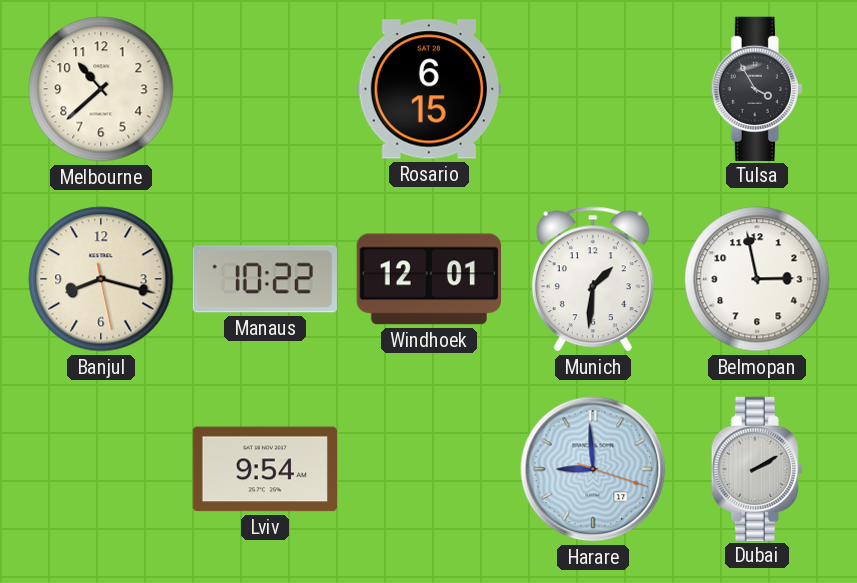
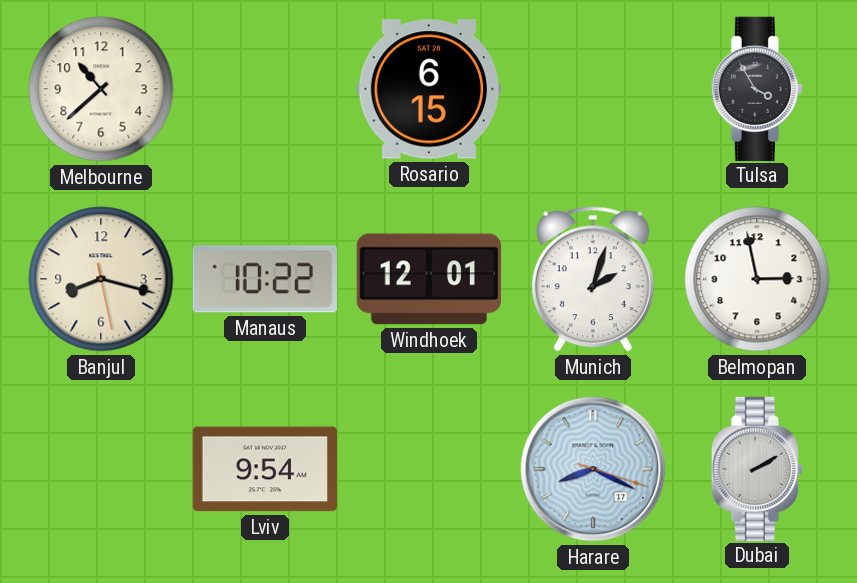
Munich: 1:31 -> 2:03 (593, 279)
Harare: 8:59 -> 8:19 (593, 469)
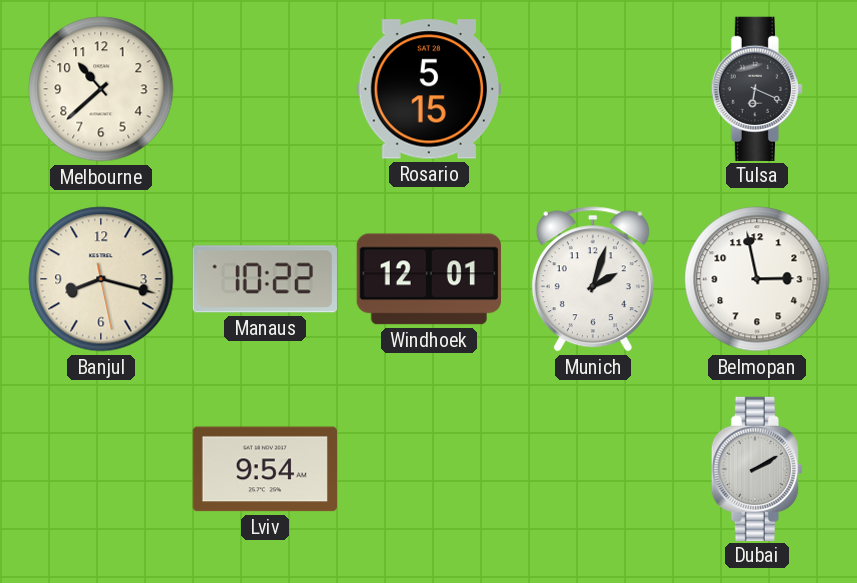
Rosario: 6:15 -> 5:15 (428, 89)
Tulsa: 3:55 -> 6:19 (756, 88)
Harare: 8:19 -> none (593, 469)
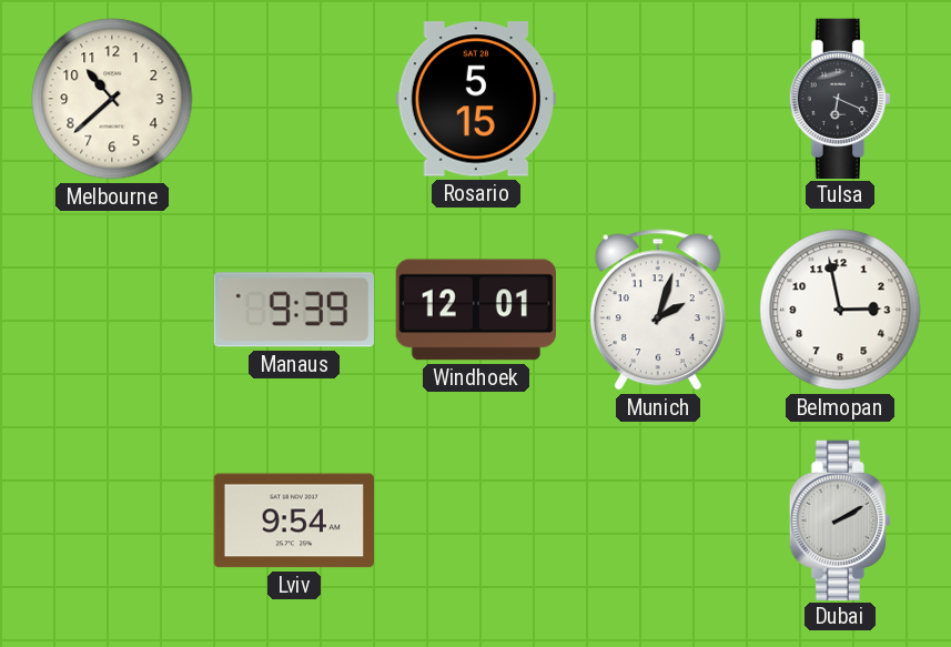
Banjul: 8:17 -> none (101, 279)
Manaus: 10:22 -> 9:39 (294, 310)
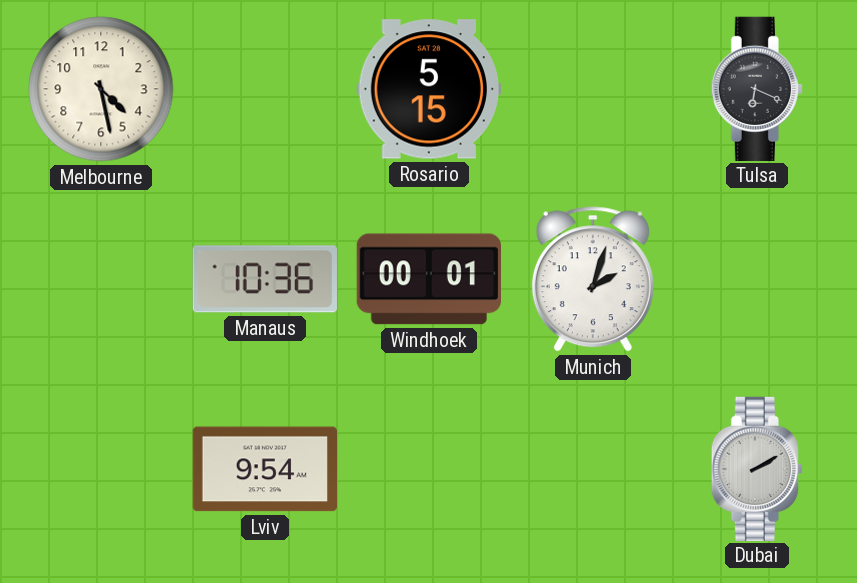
Melbourne: 10:38 -> 4:28 (101, 89)
Manaus: 9:39 -> 10:36 (265, 279)
Windhoek: 12:01 -> 00:01 (428, 279)
Belmopan: 2:58 -> none (840, 310)
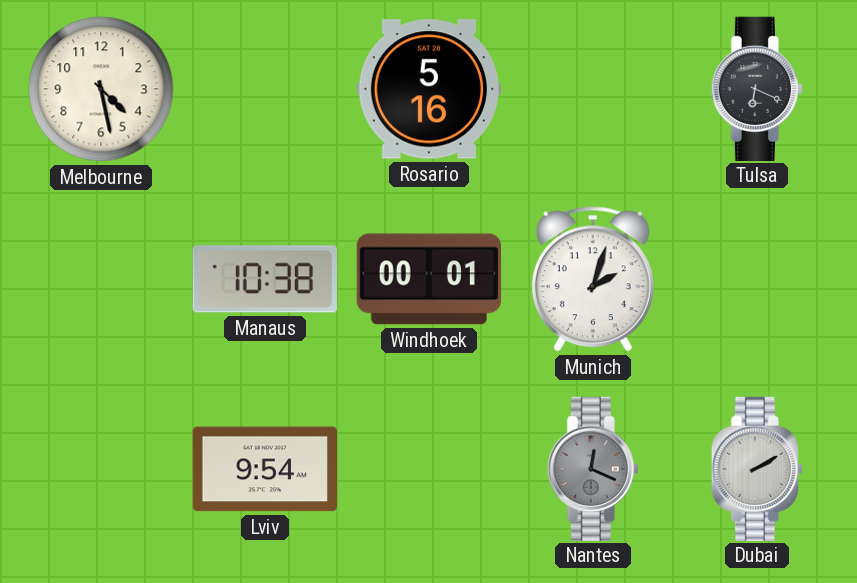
Rosario: 5:15 -> 5:16 (428, 89)
Manaus: 10:36 -> 10:38 (265, 279)
Nantes: none -> 12:19 (592, 468)
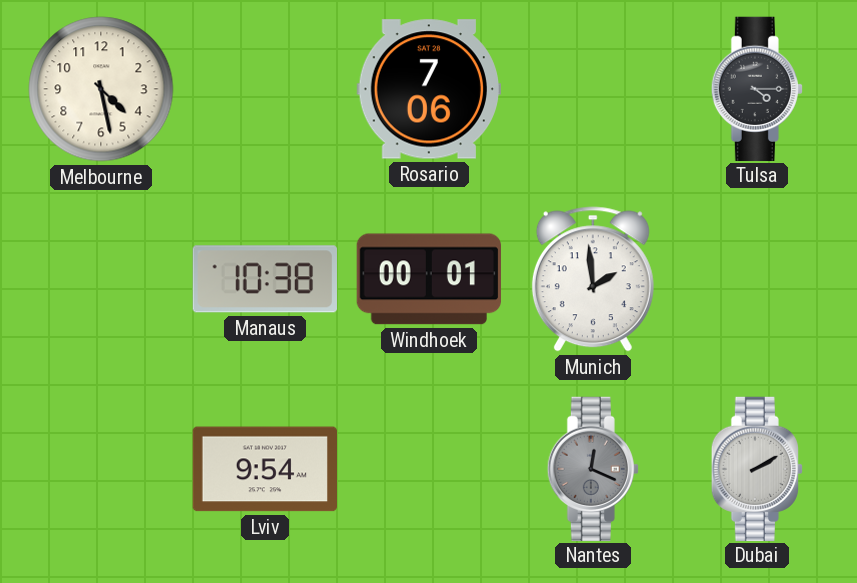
Rosario: 5:16 -> 7:06 (428, 89)
Tulsa: 6:19 -> 4:15 (756, 88)
Munich: 2:03 -> 1:59 (593, 279)
